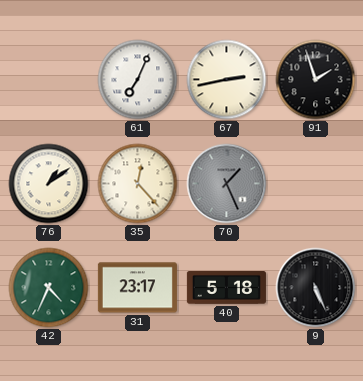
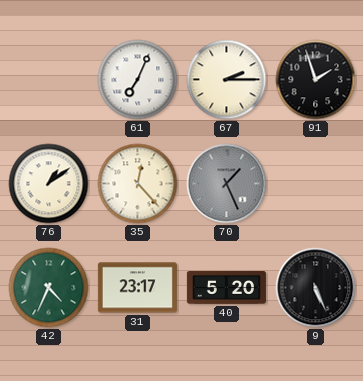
67: 2:43 -> 2:15 (227, 80)
40: 5:18 -> 5:20 (226, 288)
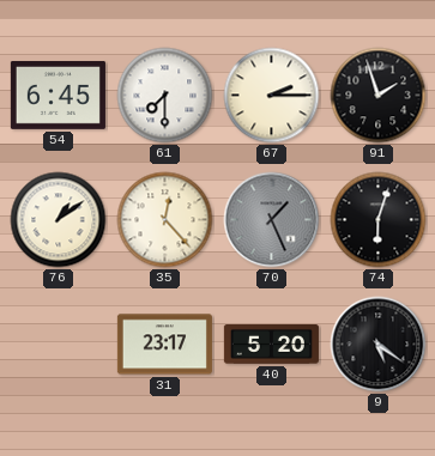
54: none -> 6:45 (58, 95)
61: 7:04 -> 7:30 (165, 96)
74: none -> 6:03 (379, 220)
42: 4:34 -> none (49, 288)
9: 5:26 -> 5:21 (379, 345)
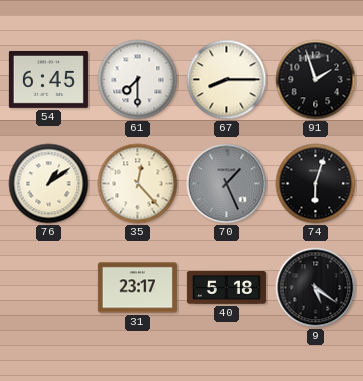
67: 2:15 -> 8:15 (227, 80)
40: 5:20 -> 5:18 (226, 288)
